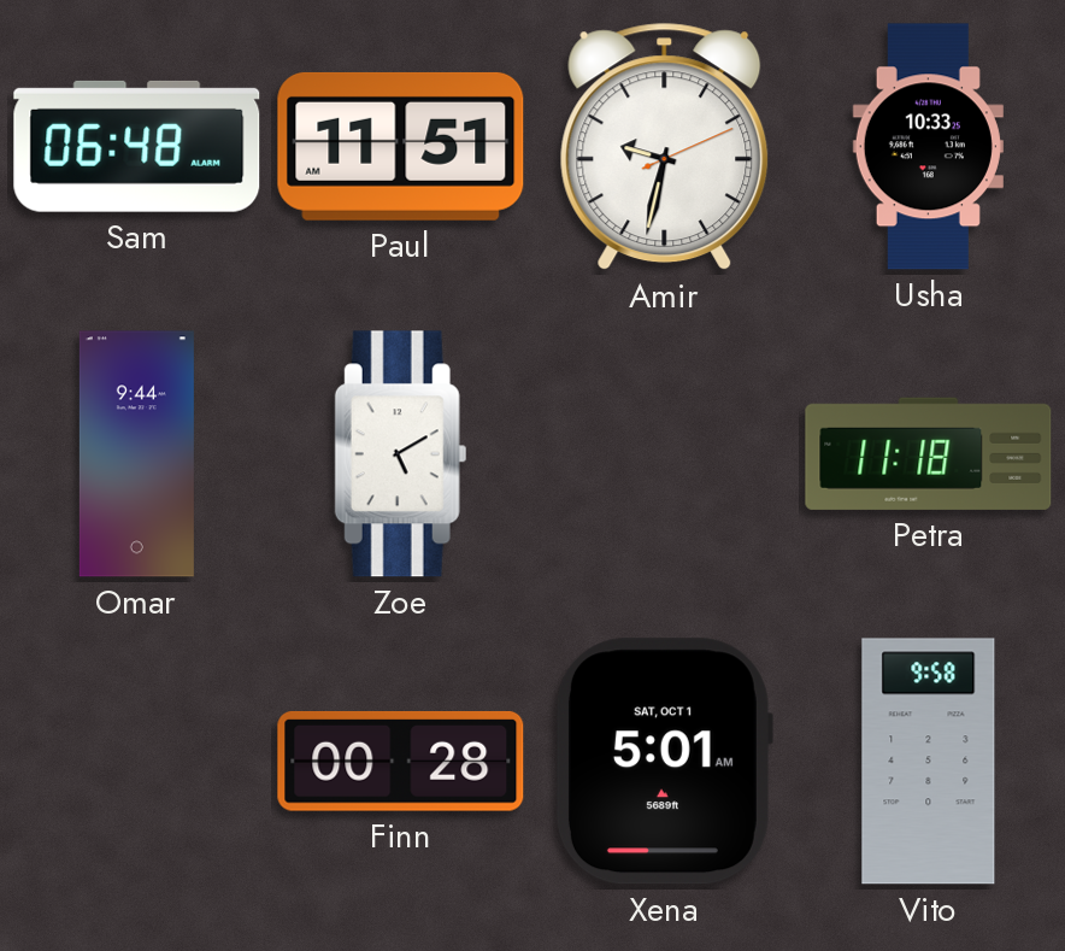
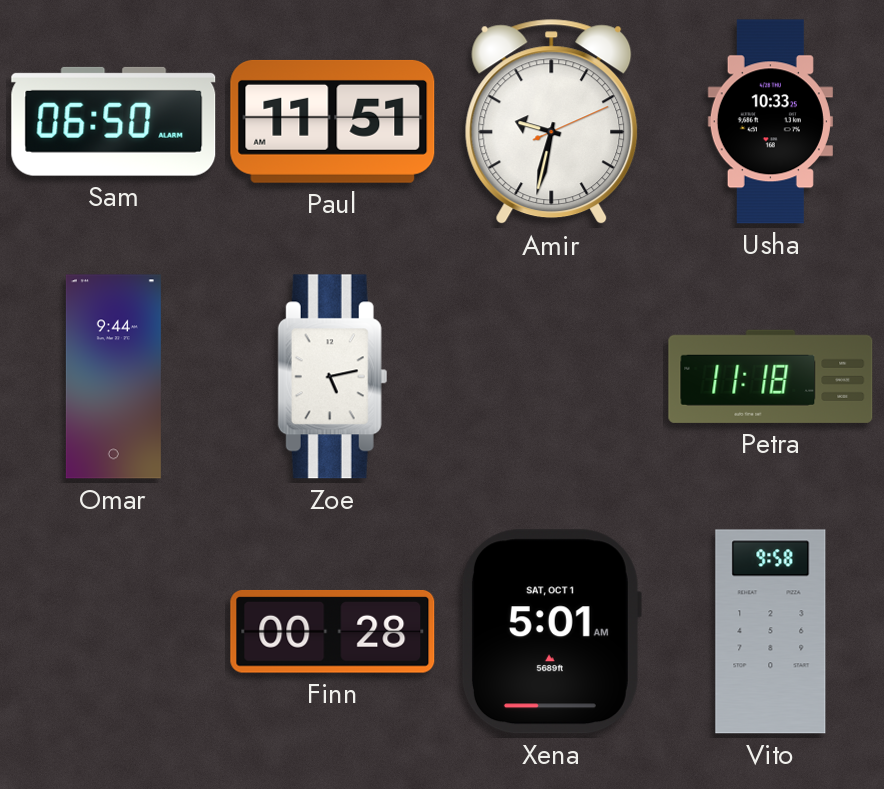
Sam: 06:48 -> 06:50 (114, 121)
Zoe: 5:10 -> 5:13 (332, 377)
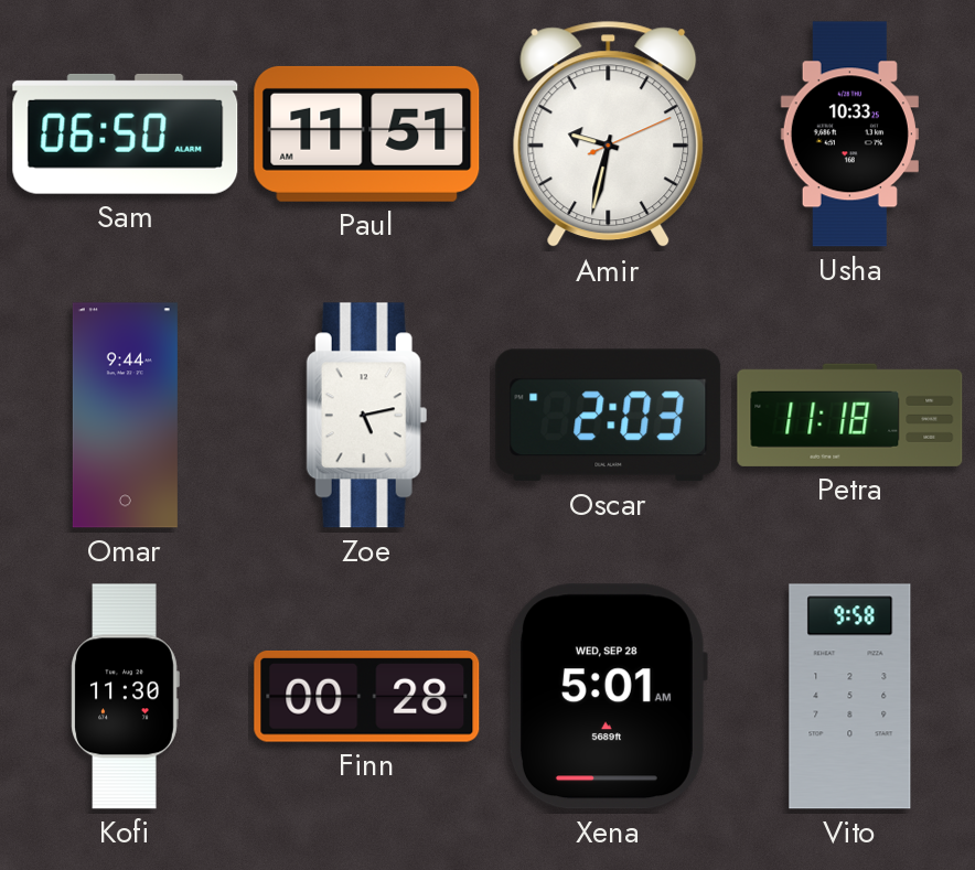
Oscar: none -> 2:03 (609, 416)
Kofi: none -> 11:30 (125, 697)
Xena date: SAT, OCT 1 -> WED, SEP 28 (608, 697)
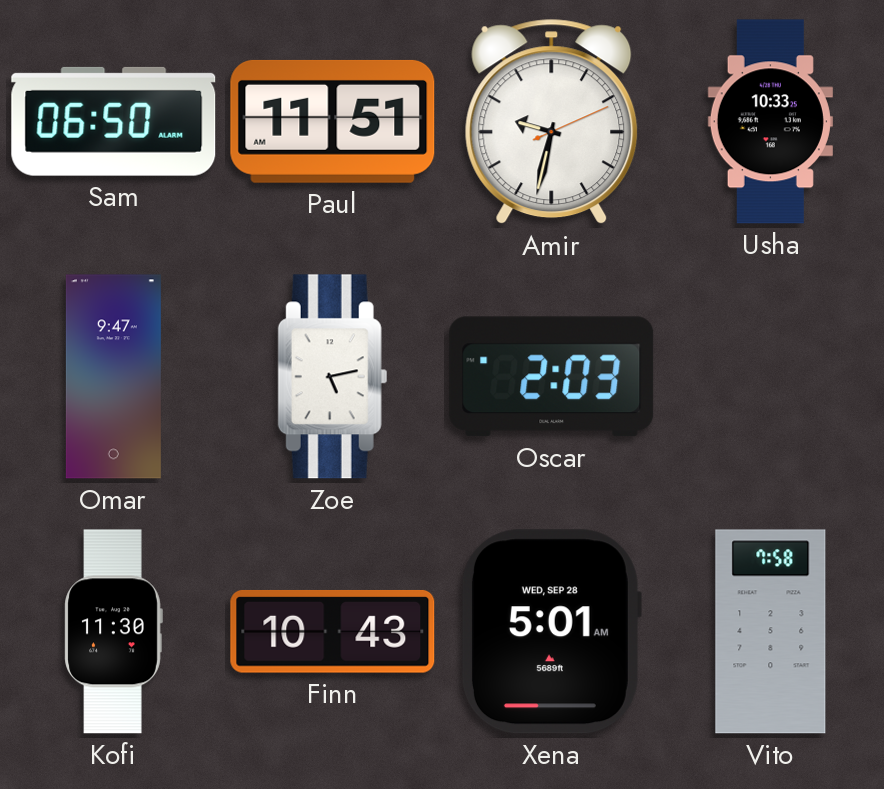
Omar: 9:44 -> 9:47 (113, 377)
Petra: 11:18 -> none (850, 415)
Finn: 00:28 -> 10:43 (333, 631)
Vito: 9:58 -> 7:58 (771, 632)
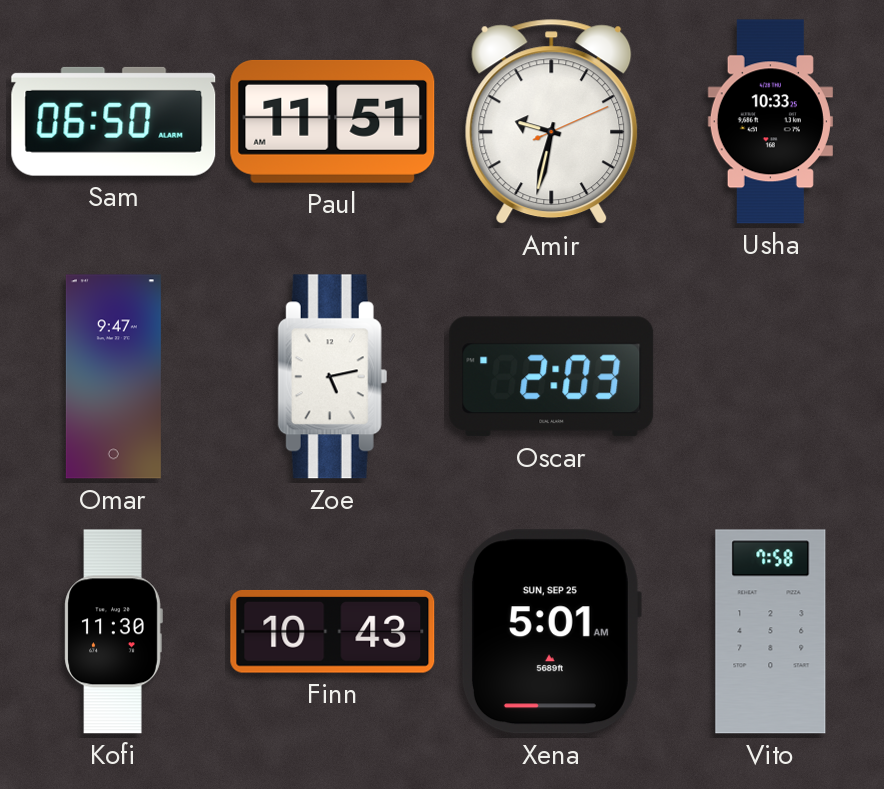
Xena date: WED, SEP 28 -> SUN, SEP 25 (551, 632)
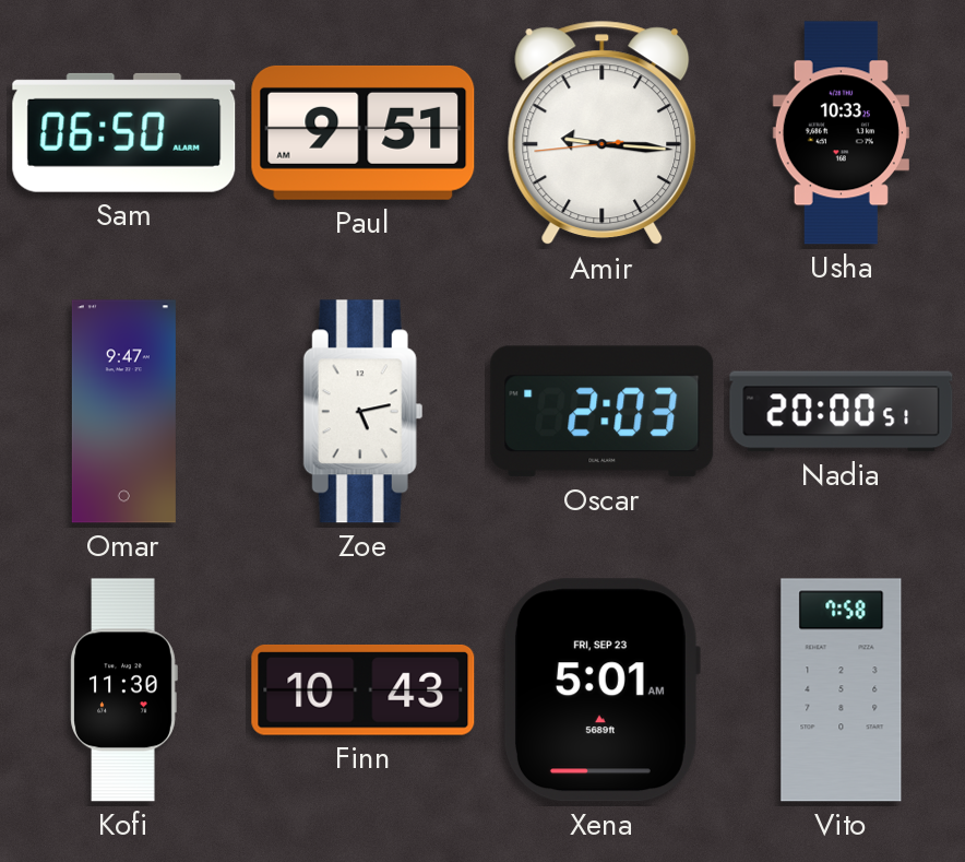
Paul: 11:51 -> 9:51 (364, 132)
Amir: 9:32 -> 9:15 (603, 133)
Nadia: none -> 20:00 (842, 412)
Xena date: SUN, SEP 25 -> FRI, SEP 23 (601, 690)
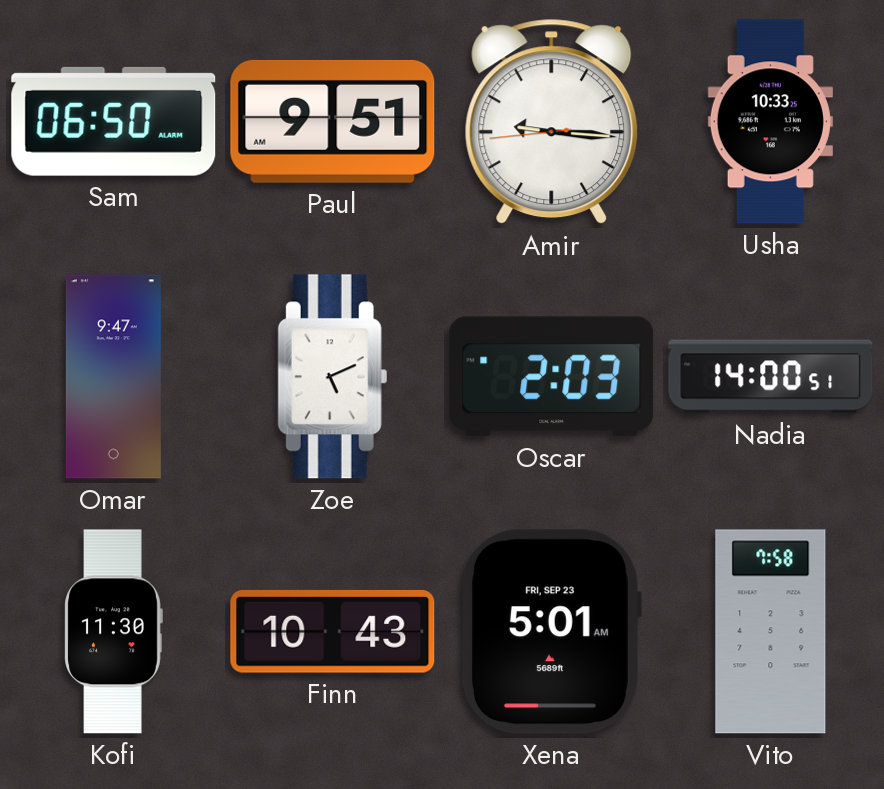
Zoe: 5:13 -> 5:11 (332, 377)
Nadia: 20:00 -> 14:00 (771, 377)
